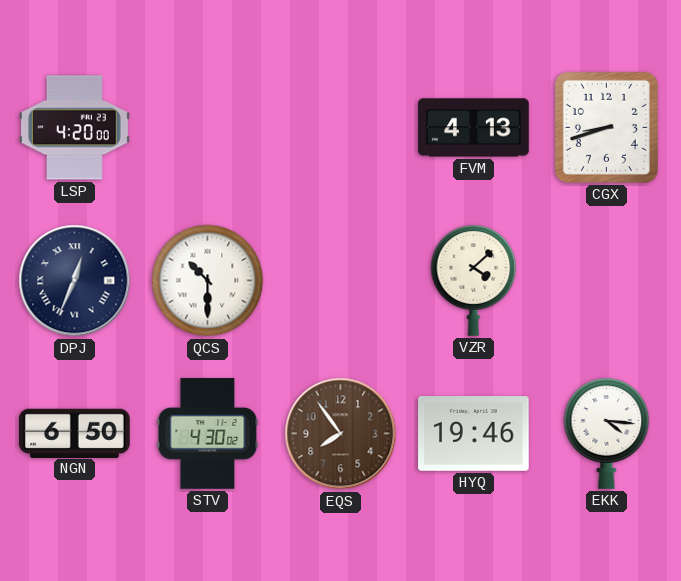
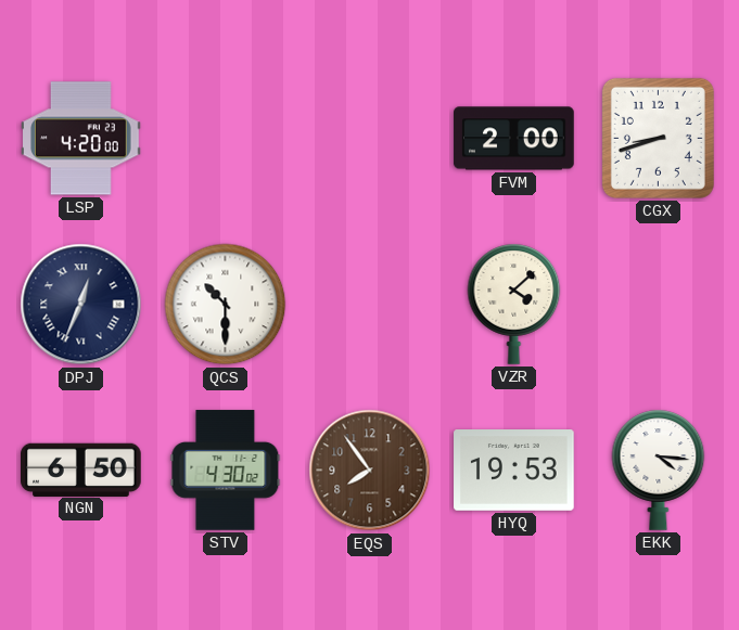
FVM: 4:13 -> 2:00 (514, 139)
HYQ: 19:46 -> 19:53 (514, 471)
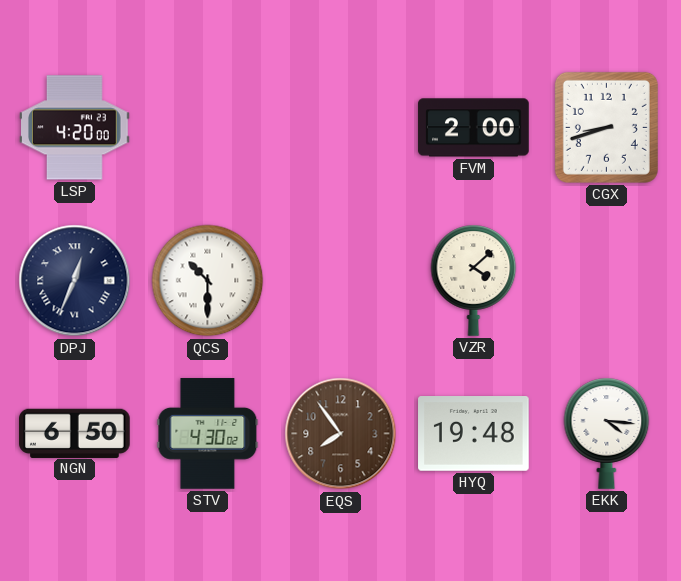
HYQ: 19:53 -> 19:48 (474, 434)
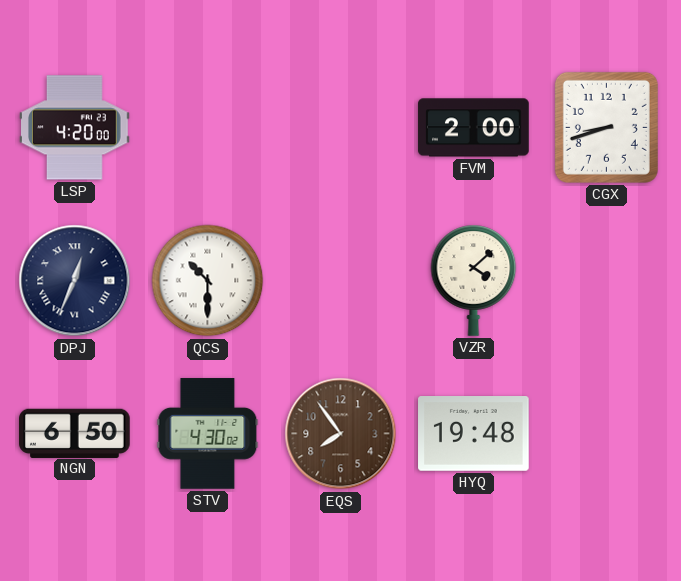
EKK: 4:16 -> none (607, 433)
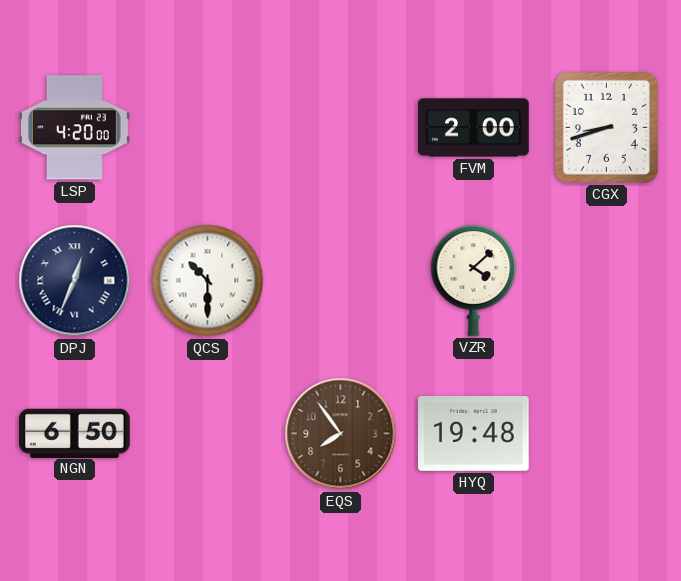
STV: 4:30 -> none (208, 434)
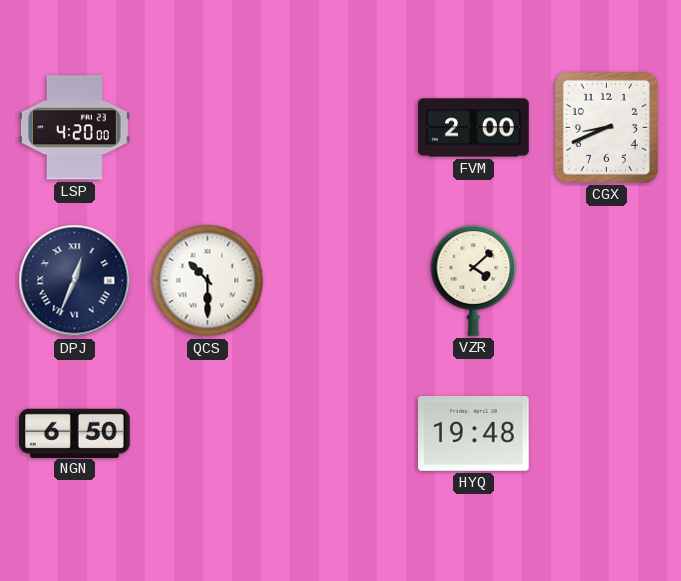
CGX: 8:42 -> 8:41 (606, 127)
EQS: 7:54 -> none (341, 434)
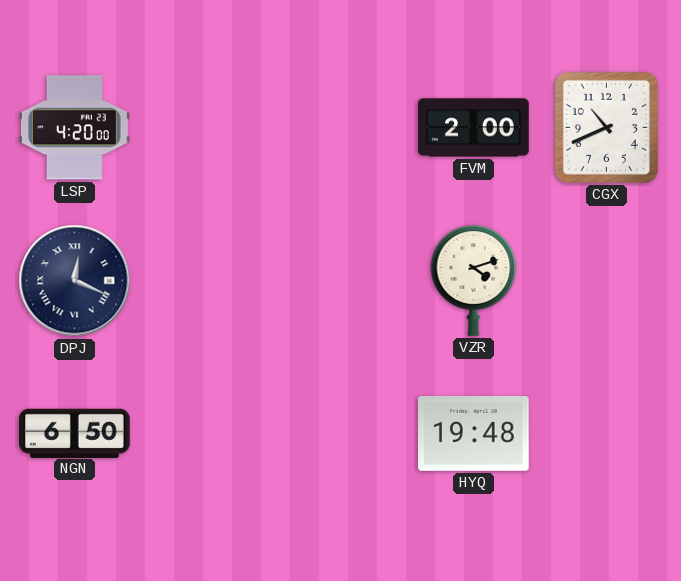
CGX: 8:41 -> 10:41 (606, 127)
DPJ: 12:34 -> 12:19 (75, 281)
QCS: 10:30 -> none (208, 281)
VZR: 4:08 -> 4:12 (474, 280)
